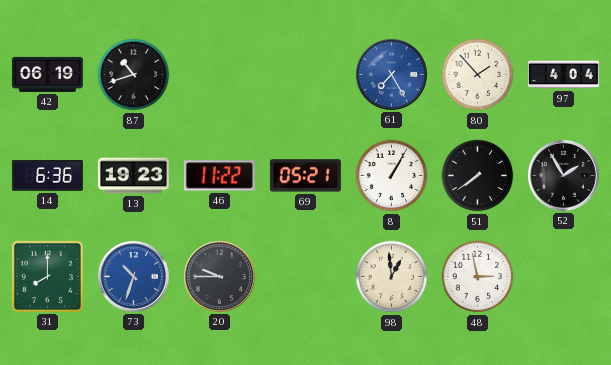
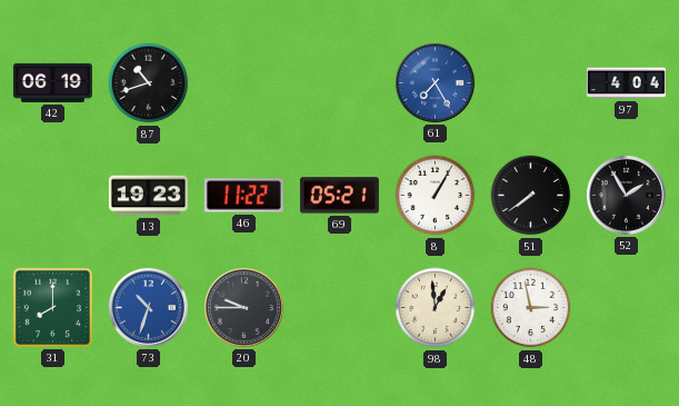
80: 1:53 -> none (478, 75)
14: 6:36 -> none (47, 176)
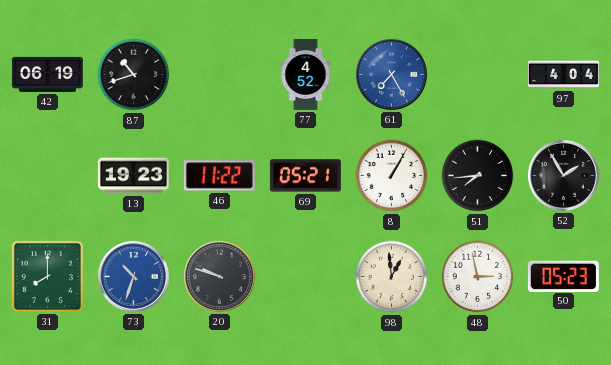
77: none -> 4:52 (306, 74)
51: 7:39 -> 7:44 (478, 176)
20: 9:45 -> 9:48 (219, 276)
50: none -> 05:23 (563, 276)
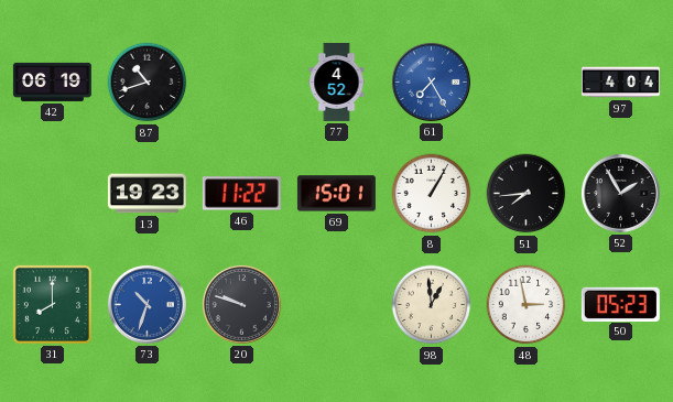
69: 05:21 -> 15:01 (336, 194)
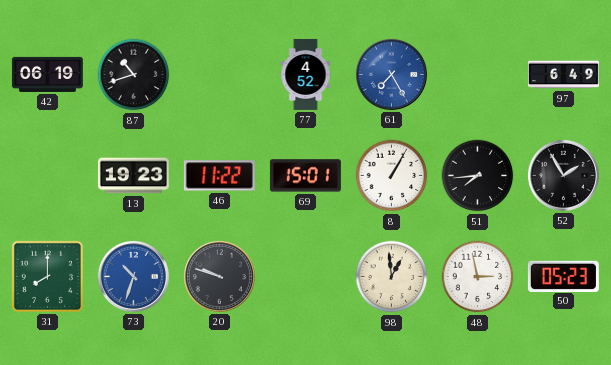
97: 4:04 -> 6:49 (563, 75)
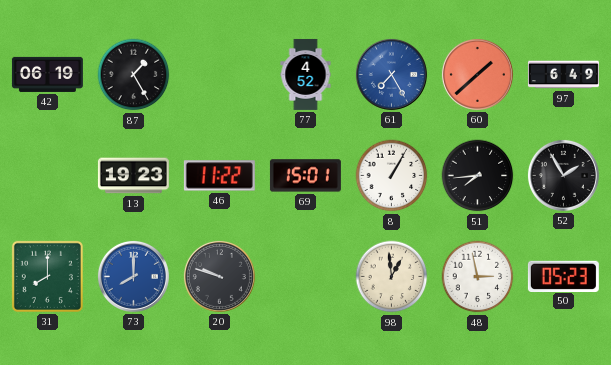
87: 10:42 -> 1:25 (134, 75)
60: none -> 1:38 (477, 74)
73: 10:33 -> 8:00 (133, 276)
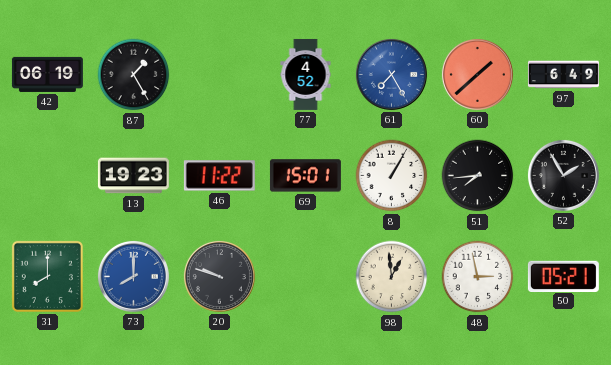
50: 05:23 -> 05:21 (563, 276)
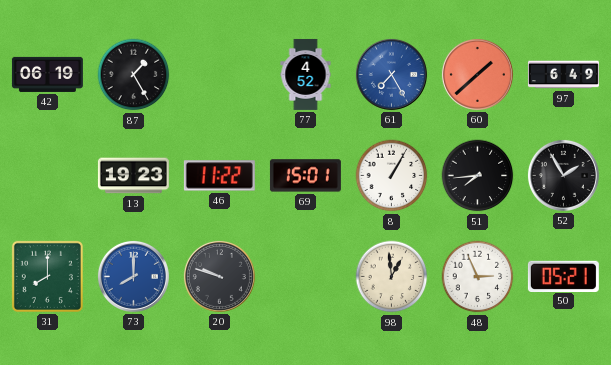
48: 2:58 -> 2:56 (478, 277)
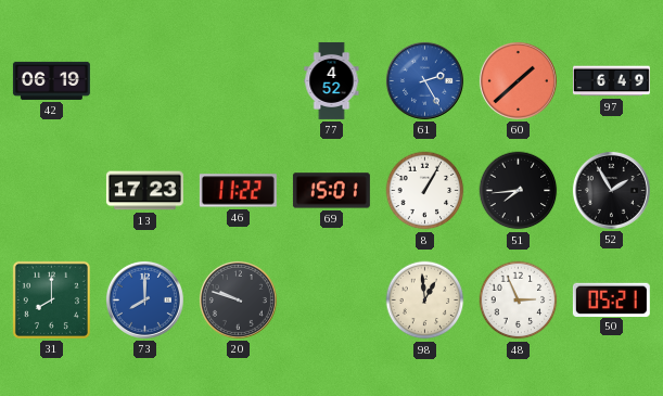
87: 1:25 -> none (134, 75)
61: 7:25 -> 2:25 (424, 80)
13: 19:23 -> 17:23 (144, 191)
